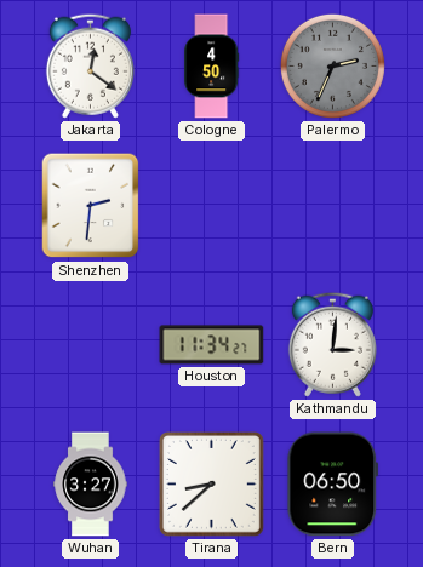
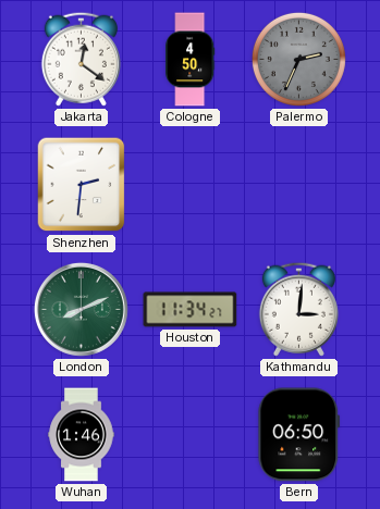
London: none -> 8:11 (81, 309)
Wuhan: 3:27 -> 1:46 (82, 435)
Tirana: 8:38 -> none (211, 483)
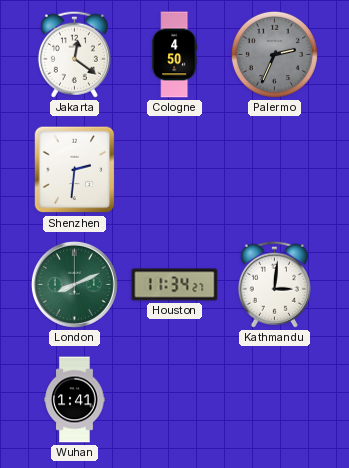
Wuhan: 1:46 -> 1:41 (75, 400)
Bern: 06:50 -> none (299, 435)
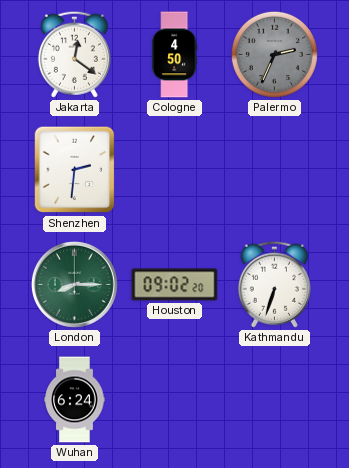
London: 8:11 -> 8:15 (74, 284)
Houston: 11:34 -> 09:02 (175, 285)
Kathmandu: 3:01 -> 6:33 (274, 284)
Wuhan: 1:41 -> 6:24 (75, 400)
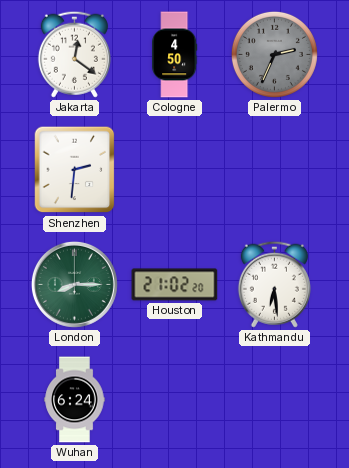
Houston: 09:02 -> 21:02 (175, 285)
Kathmandu: 6:33 -> 6:29 (274, 284)
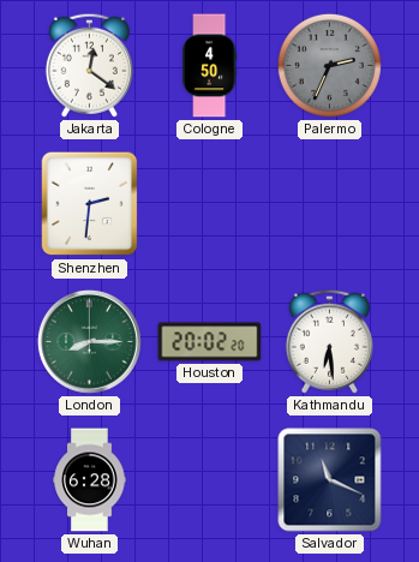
Houston: 21:02 -> 20:02 (210, 342)
Wuhan: 6:24 -> 6:28 (90, 480)
Salvador: none -> 11:19 (330, 480)
